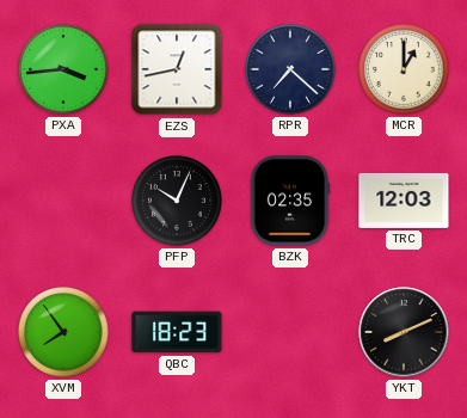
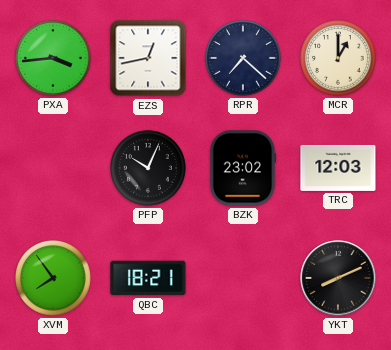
BZK: 02:35 -> 23:02 (243, 168)
QBC: 18:23 -> 18:21 (148, 278)
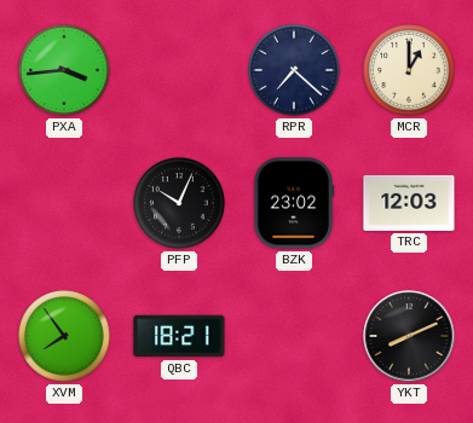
EZS: 12:43 -> none (148, 58)
